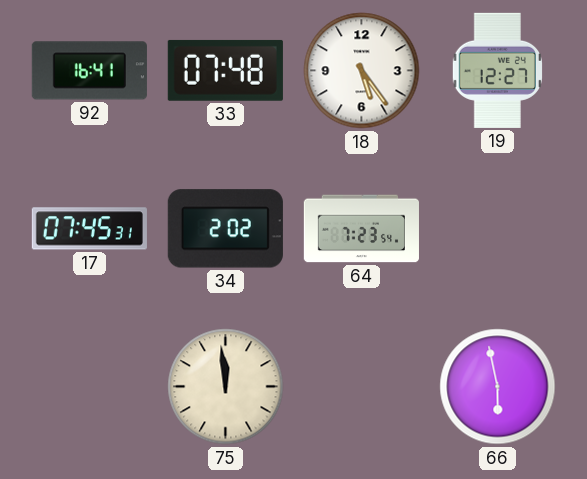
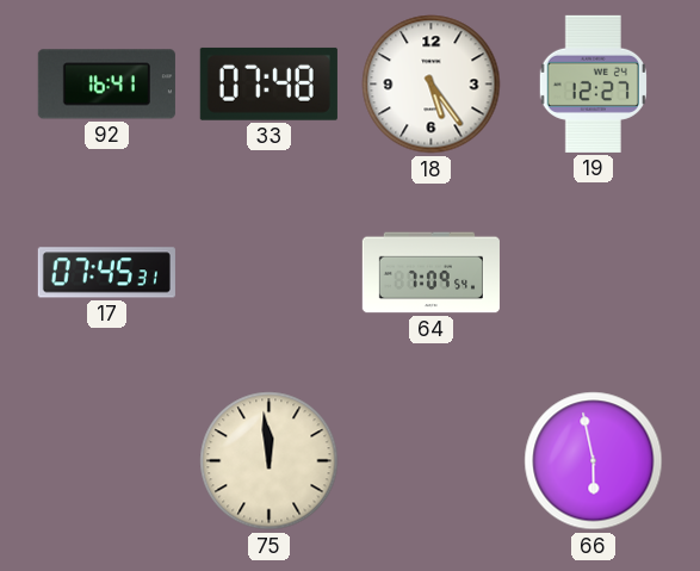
34: 2:02 -> none (225, 229)
64: 7:23 -> 7:09 (430, 273)
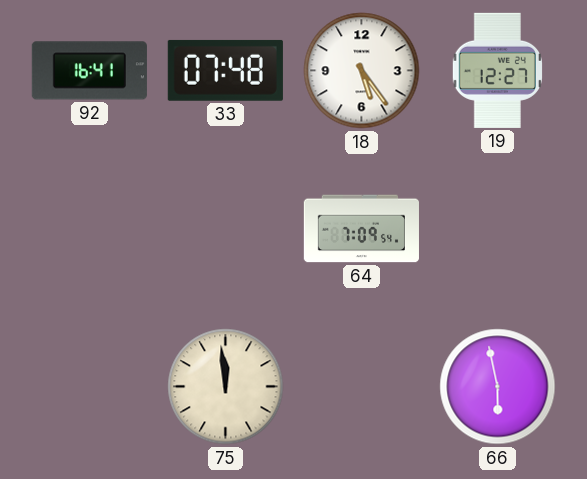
17: 07:45 -> none (106, 273)
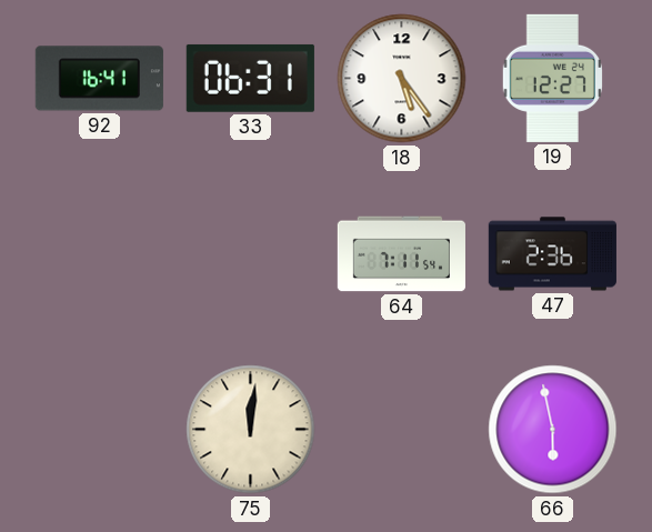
33: 07:48 -> 06:31 (250, 78)
64: 7:09 -> 7:11 (401, 254)
47: none -> 2:36 (552, 254)
75: 11:59 -> 12:01 (251, 430)
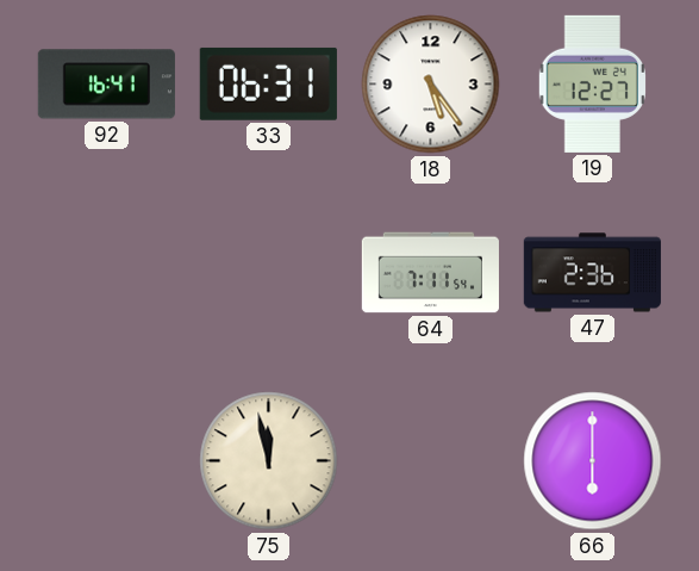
75: 12:01 -> 11:58 (269, 461)
66: 5:58 -> 6:00 (593, 461)
